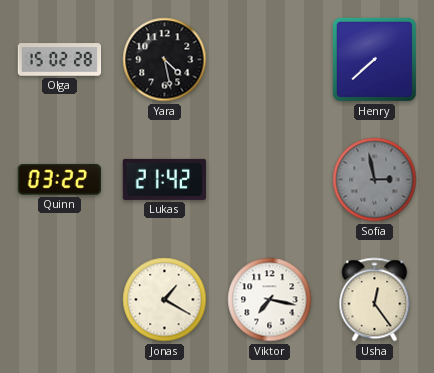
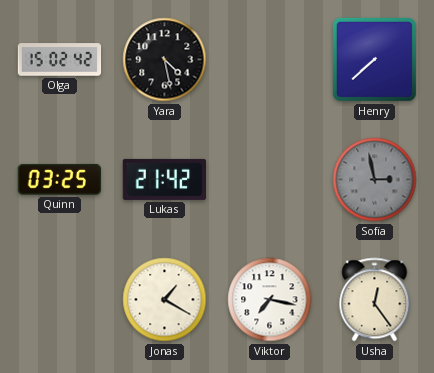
Olga: 15:02:28 -> 15:02:42 (60, 60)
Quinn: 03:22 -> 03:25 (59, 179)
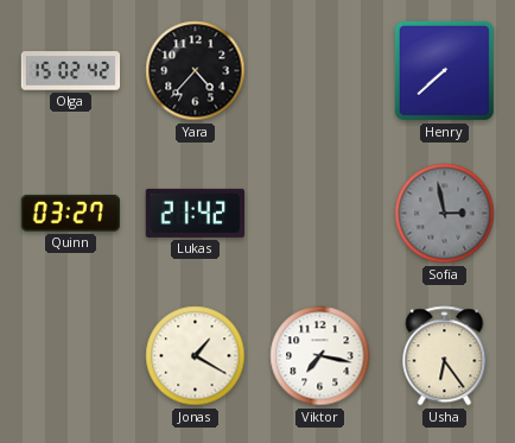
Yara: 4:28 -> 4:37 (196, 71)
Quinn: 03:25 -> 03:27 (70, 213)
Usha: 12:24 -> 6:24 (445, 356)
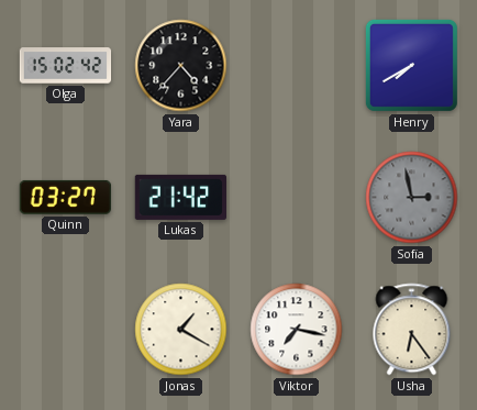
Henry: 7:38 -> 7:40 (411, 65)
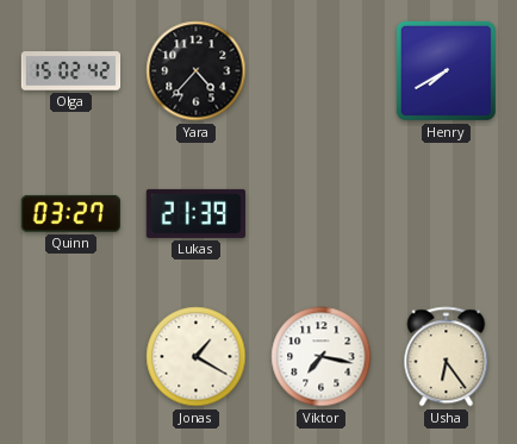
Lukas: 21:42 -> 21:39 (195, 213)
Sofia: 2:58 -> none (412, 198)
